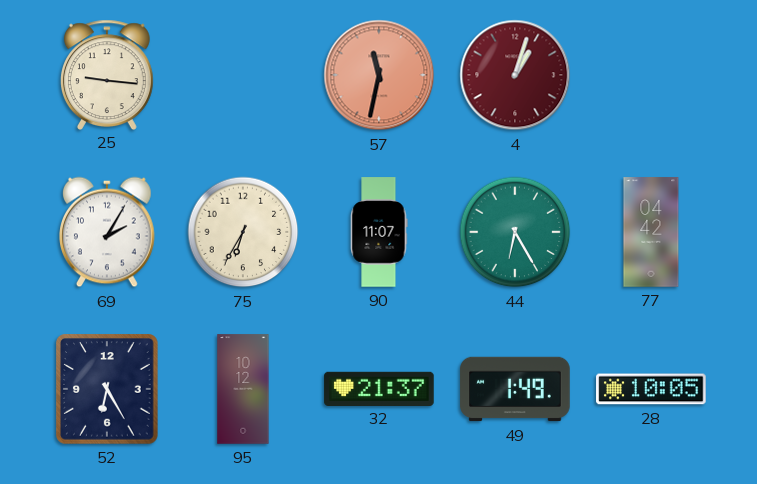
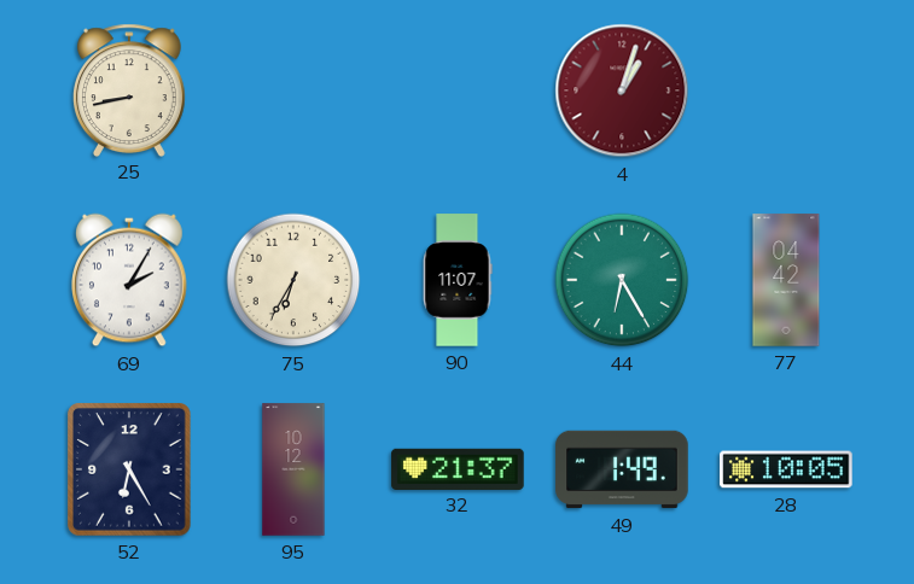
25: 9:16 -> 8:43 (129, 89)
57: 11:32 -> none (379, 75)
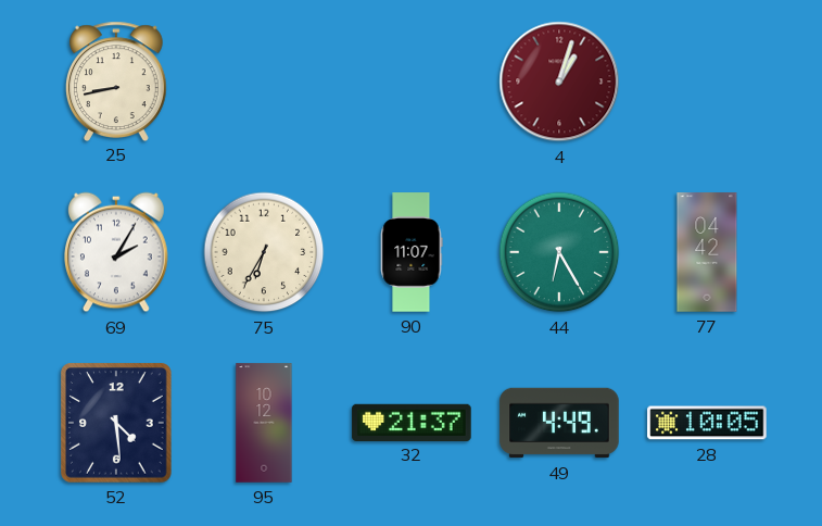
52: 6:25 -> 4:29 (117, 423)
49: 1:49 -> 4:49 (559, 423)
